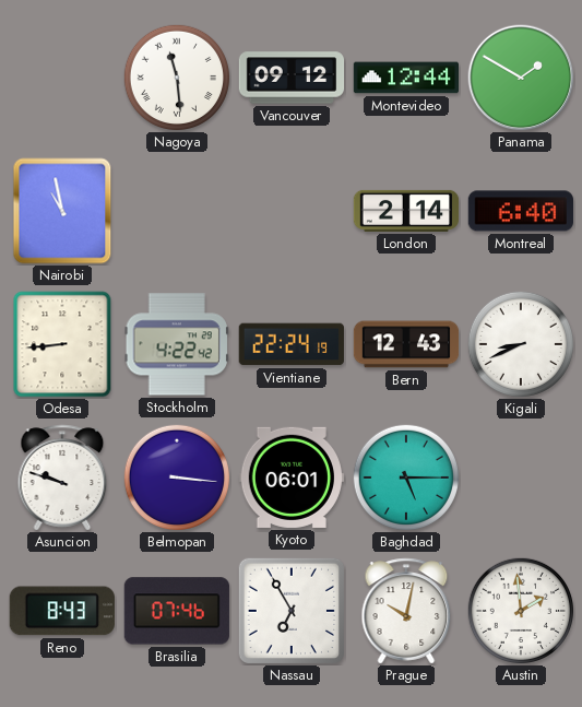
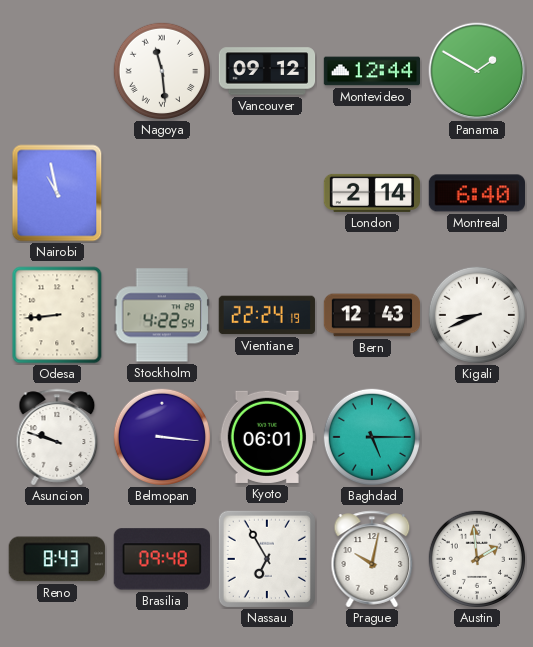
Stockholm: 4:22:42 -> 4:22:54 (162, 315)
Brasilia: 07:46 -> 09:48 (162, 559)
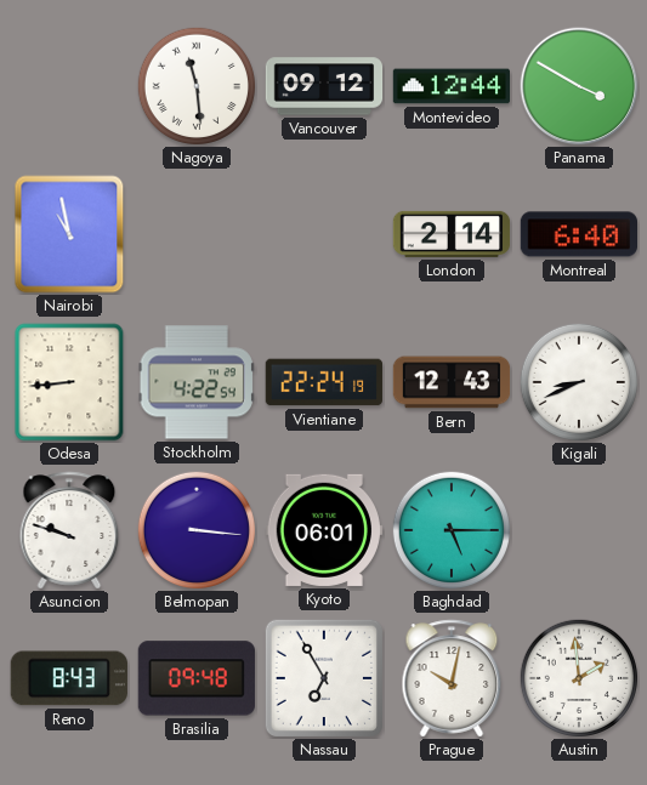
Panama: 1:50 -> 3:50 (579, 86)
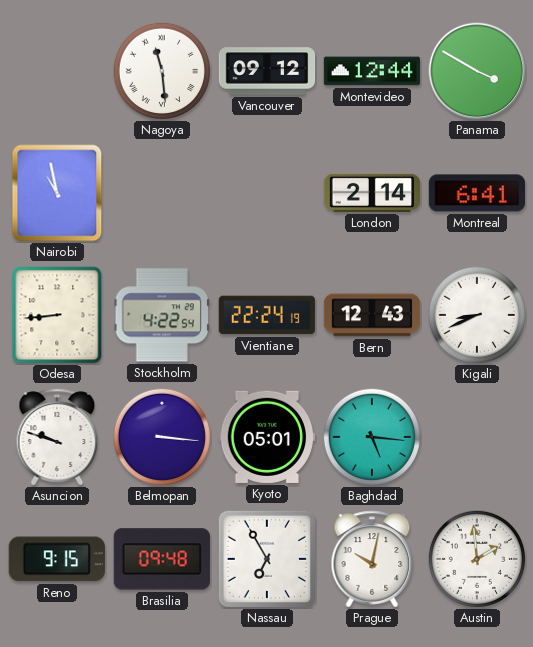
Montreal: 6:40 -> 6:41 (476, 193)
Kyoto: 06:01 -> 05:01 (267, 437)
Baghdad: 5:15 -> 5:16 (371, 436)
Reno: 8:43 -> 9:15 (57, 559)
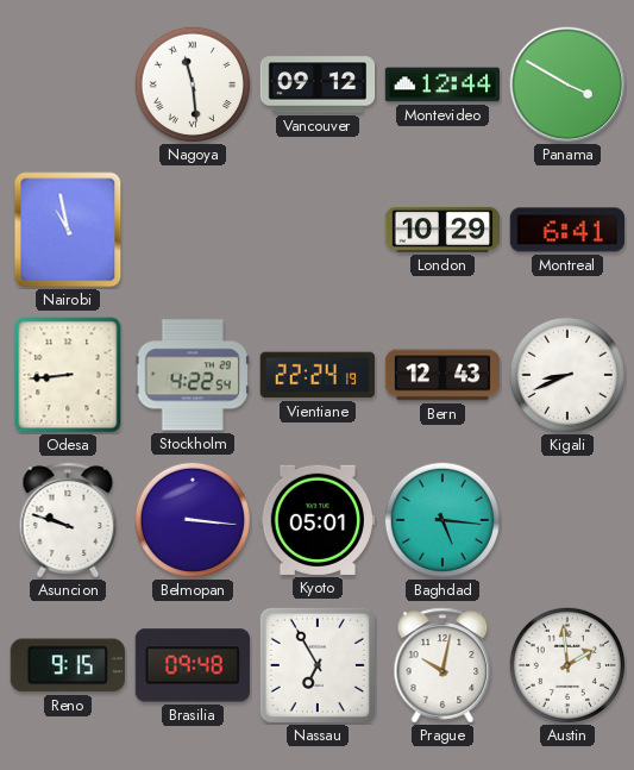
London: 2:14 -> 10:29 (442, 230)
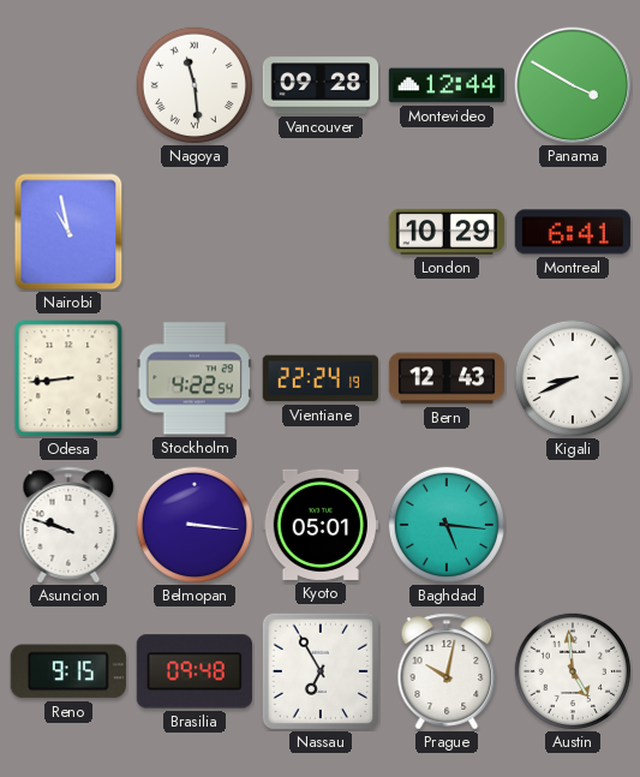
Vancouver: 09:12 -> 09:28 (321, 85)
Austin: 1:59 -> 4:59 (572, 670)
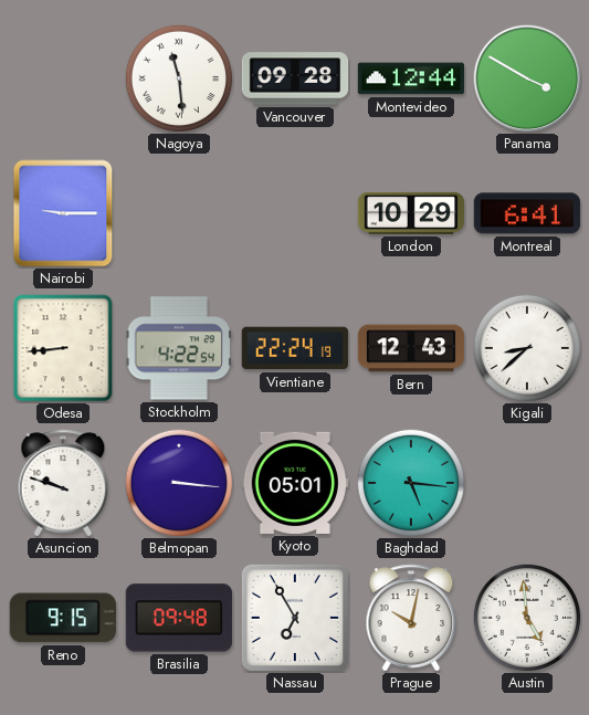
Nairobi: 10:58 -> 9:15 (63, 213)
Kigali: 8:41 -> 8:38 (526, 347)
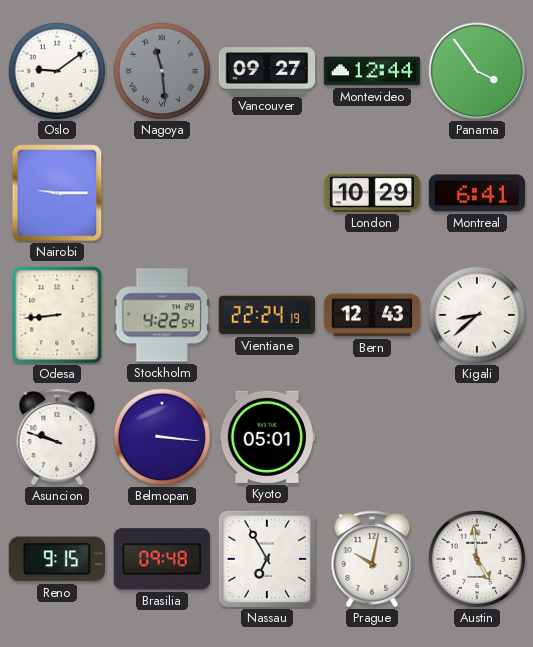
Oslo: none -> 9:09 (56, 70)
Nagoya dial: white -> grey (161, 70)
Vancouver: 09:28 -> 09:27 (267, 71)
Panama: 3:50 -> 3:54 (477, 71)
Baghdad: 5:16 -> none (410, 482)
